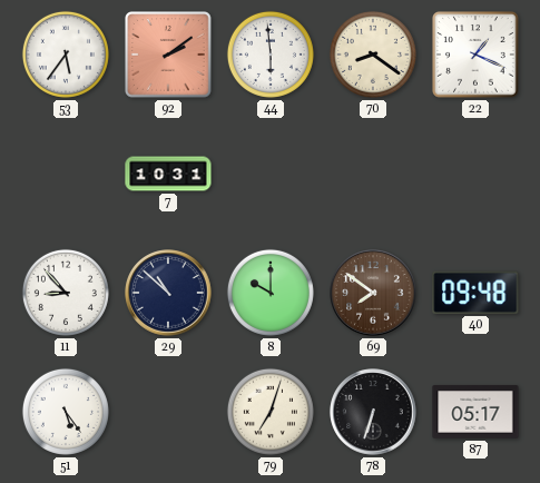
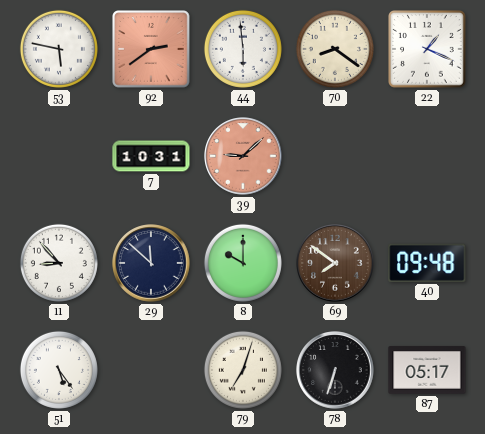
53: 5:36 -> 5:47 (59, 49)
92: 2:09 -> 2:39 (152, 50)
39: none -> 9:08 (243, 156)
29: 10:52 -> 11:52 (151, 263)
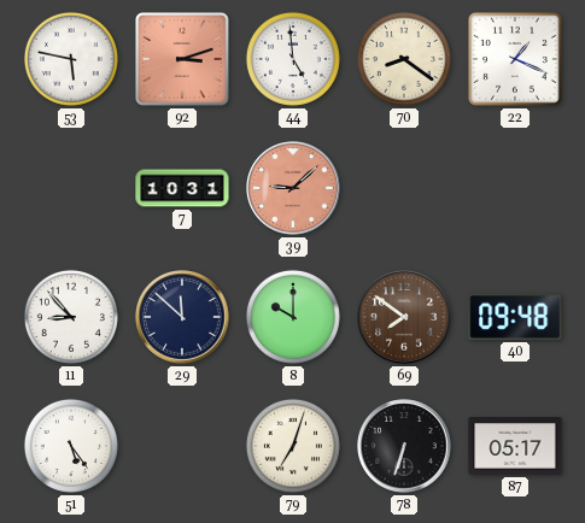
92: 2:39 -> 3:12 (183, 60)
44: 5:59 -> 4:59 (293, 59)
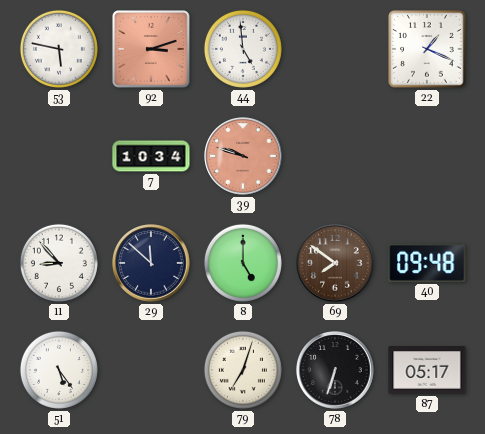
70: 8:21 -> none (404, 59)
7: 10:31 -> 10:34 (151, 156)
39: 9:08 -> 9:48 (243, 156)
8: 10:00 -> 5:00 (243, 263)
